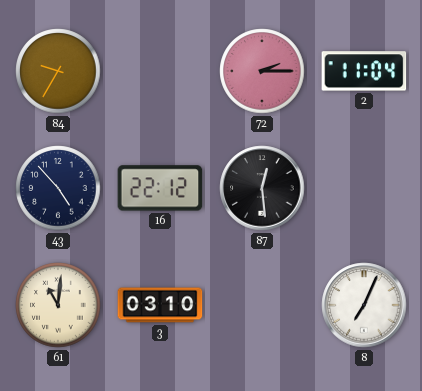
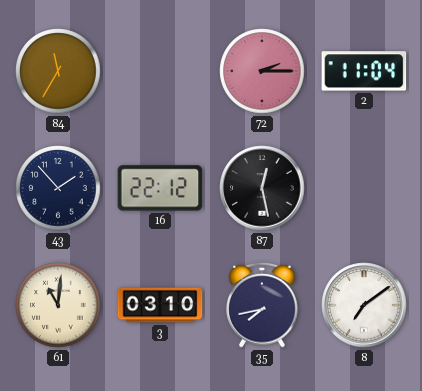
84: 9:35 -> 11:35 (58, 71)
43: 4:53 -> 1:53 (58, 188)
87: 12:29 -> 12:28 (262, 188)
35: none -> 7:43 (262, 305)
8: 7:04 -> 7:09 (364, 305)
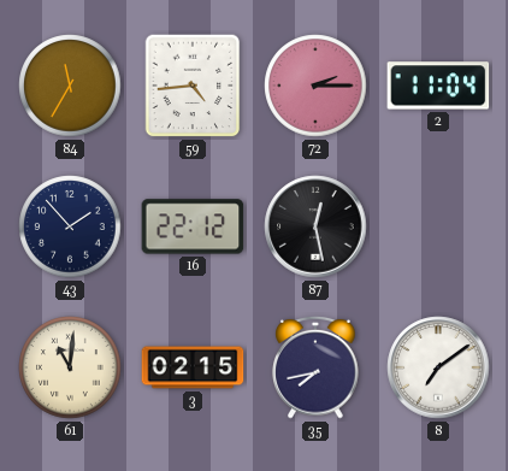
59: none -> 4:44 (193, 86)
3: 03:10 -> 02:15 (193, 367)
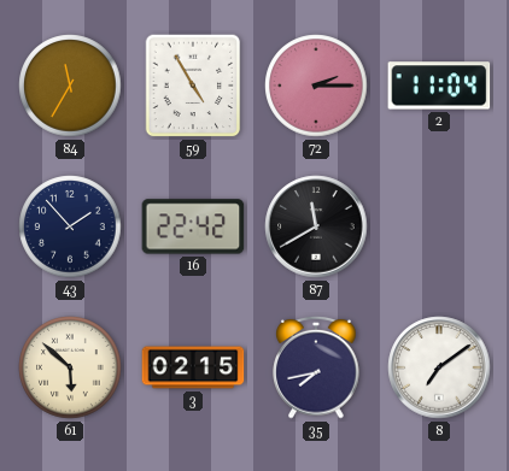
59: 4:44 -> 4:55 (193, 86)
16: 22:12 -> 22:42 (193, 226)
87: 12:28 -> 11:40 (316, 226)
61: 11:01 -> 5:52 (70, 367)
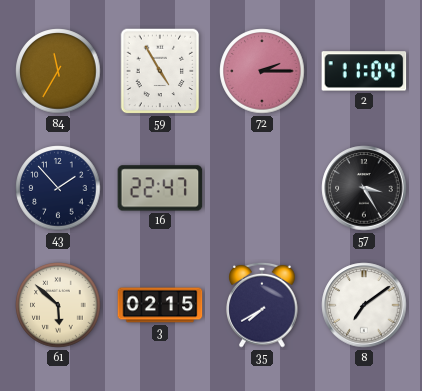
16: 22:42 -> 22:47 (160, 188)
87: 11:40 -> none (316, 226)
57: none -> 3:25 (364, 188)
35: 7:43 -> 7:40 (262, 305)
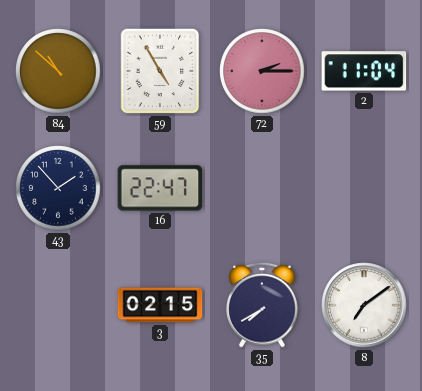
84: 11:35 -> 10:52 (58, 71)
57: 3:25 -> none (364, 188)
61: 5:52 -> none (58, 305)
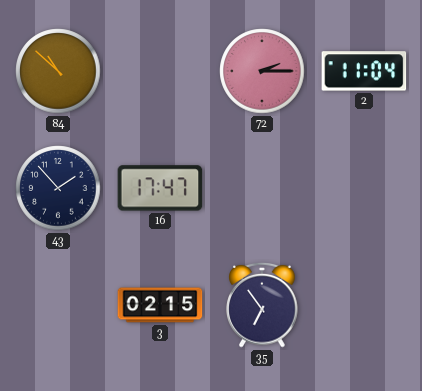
59: 4:55 -> none (160, 71)
16: 22:47 -> 17:47 (160, 188)
35: 7:40 -> 6:54 (262, 305)
8: 7:09 -> none (364, 305)
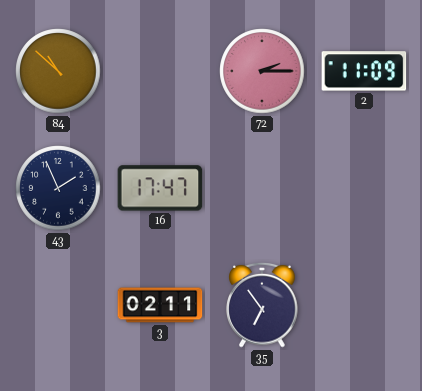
2: 11:04 -> 11:09 (364, 71)
43: 1:53 -> 1:56 (58, 188)
3: 02:15 -> 02:11 (160, 305)
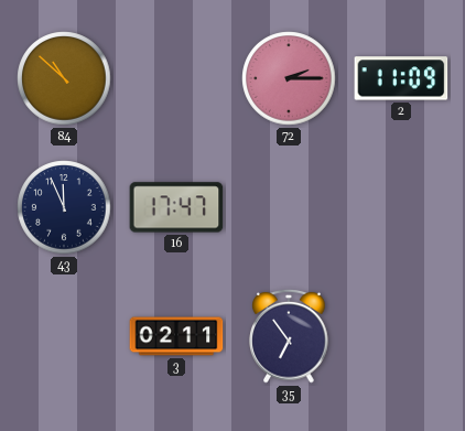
43: 1:56 -> 11:56 (64, 207)
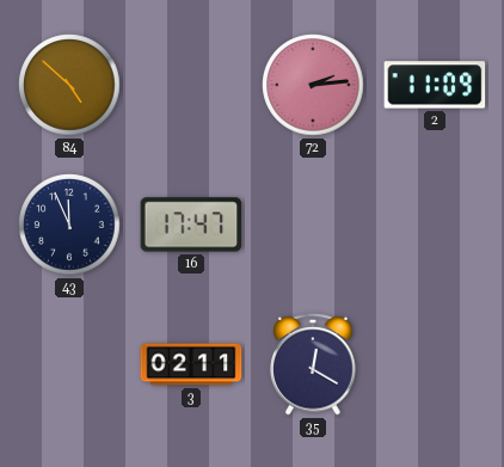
84: 10:52 -> 4:52 (69, 85)
72: 2:15 -> 2:14 (313, 85)
35: 6:54 -> 12:20 (313, 364)
